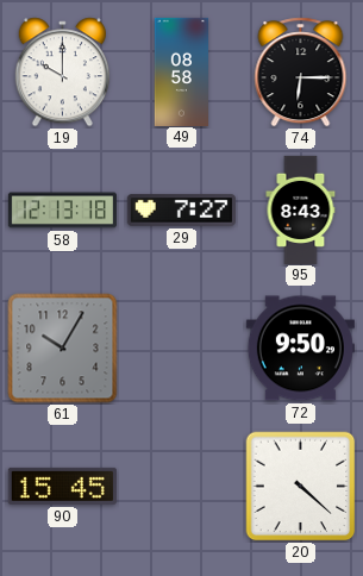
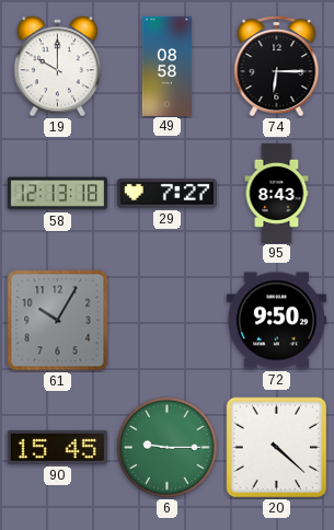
6: none -> 9:15 (168, 448)
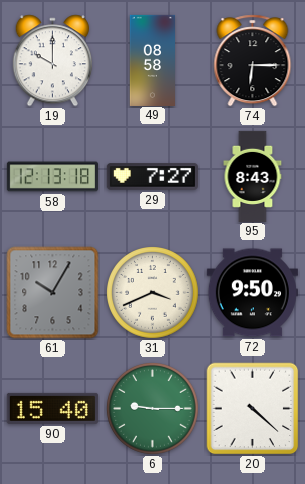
31: none -> 3:41 (153, 293)
90: 15:45 -> 15:40 (52, 408)
